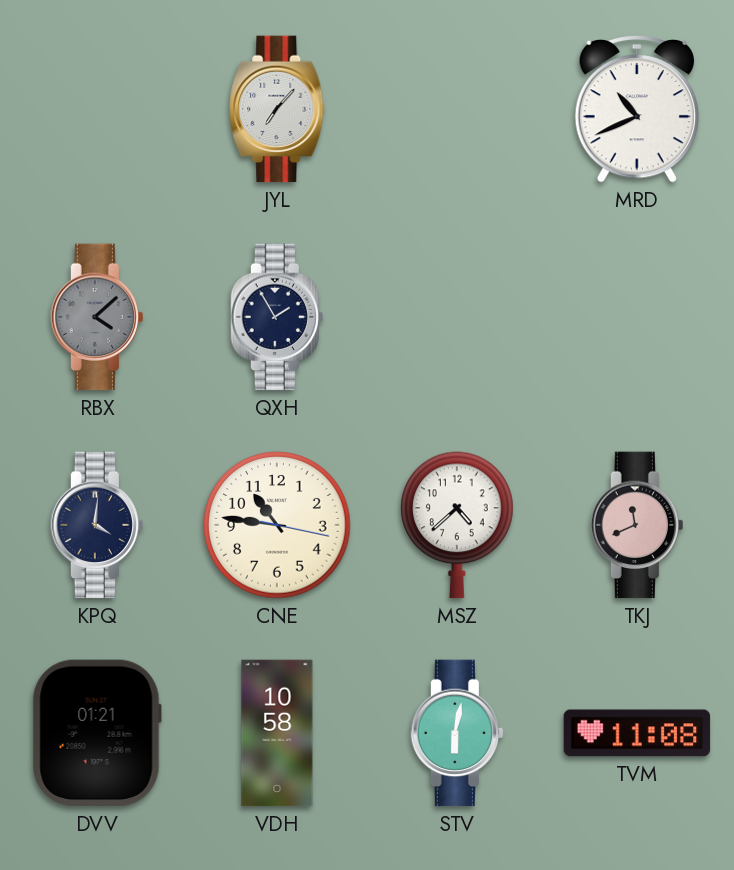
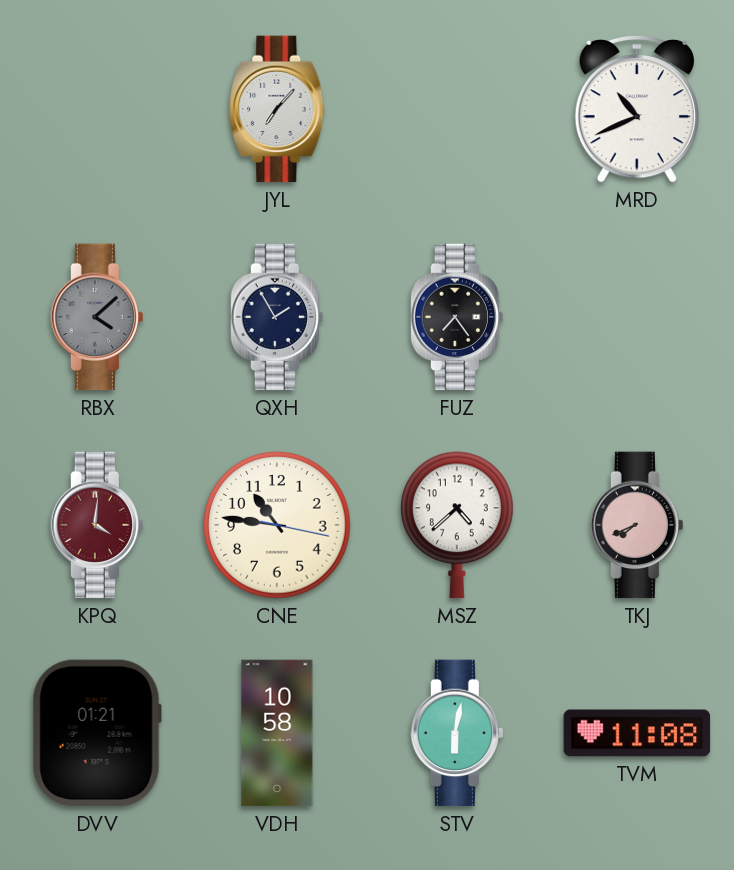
FUZ: none -> 7:24 (456, 317)
KPQ dial: navy -> burgundy (96, 525)
TKJ: 11:41 -> 7:41 (636, 525)
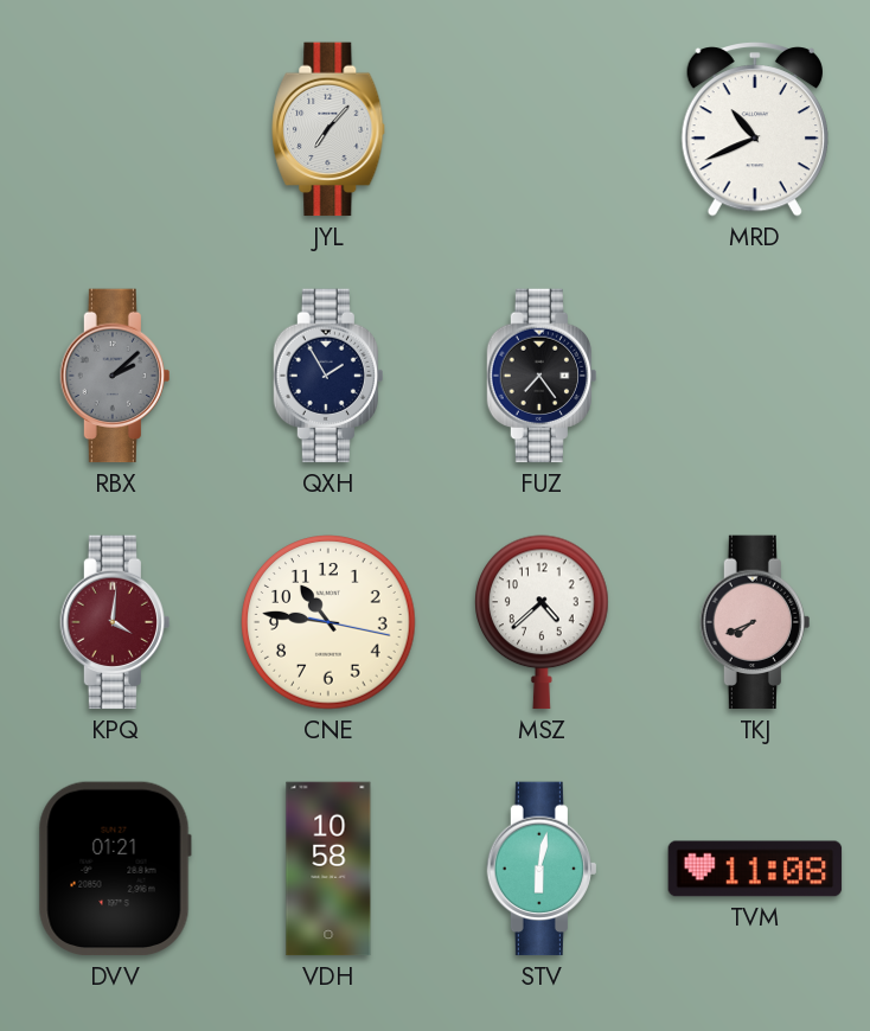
RBX: 4:08 -> 2:08 (114, 376)
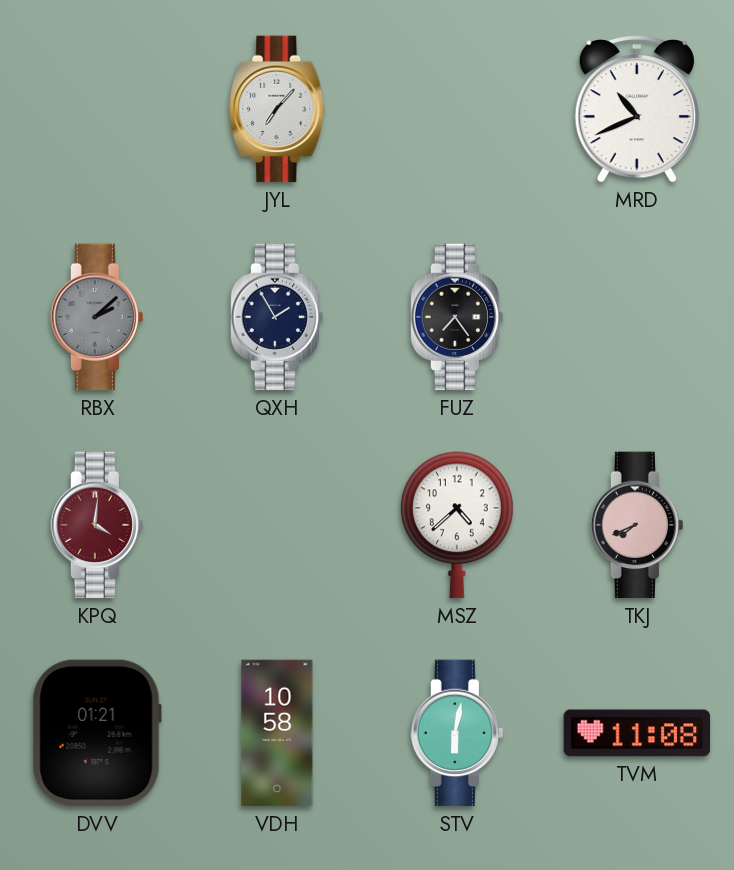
CNE: 10:46 -> none (328, 622)
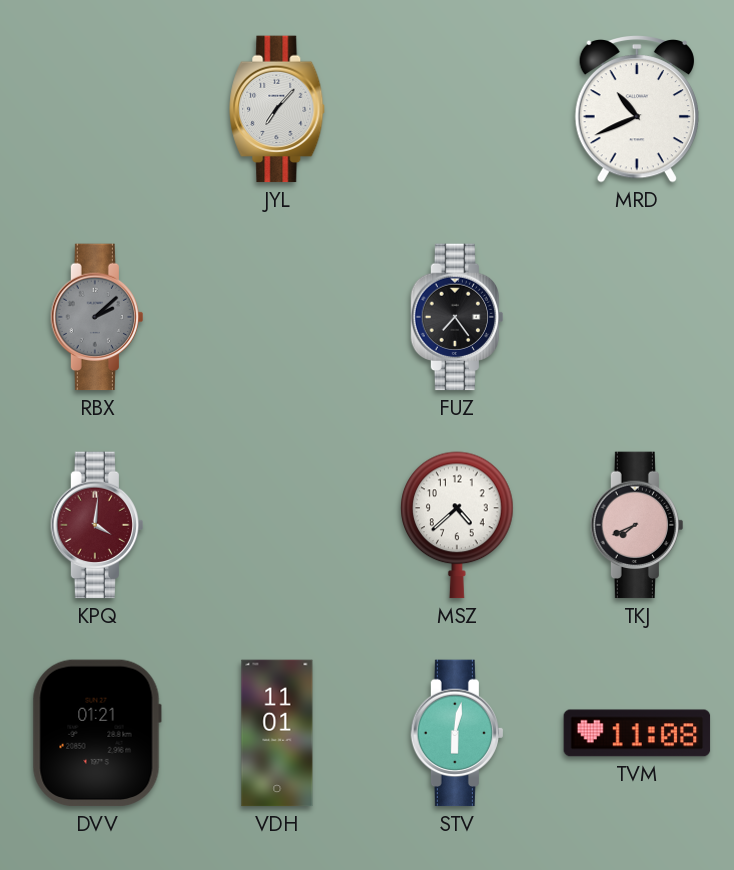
QXH: 1:55 -> none (276, 317)
VDH: 10:58 -> 11:01 (277, 733)
